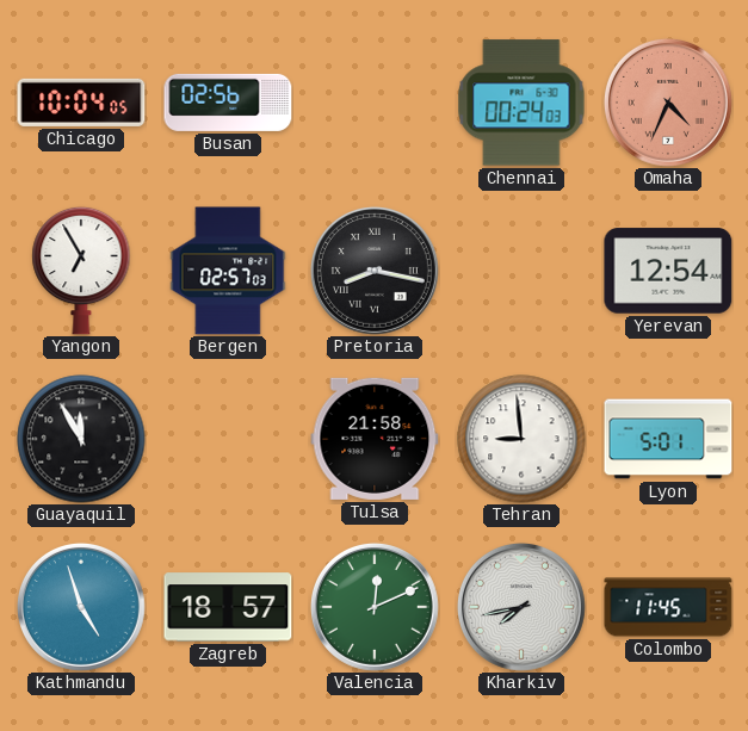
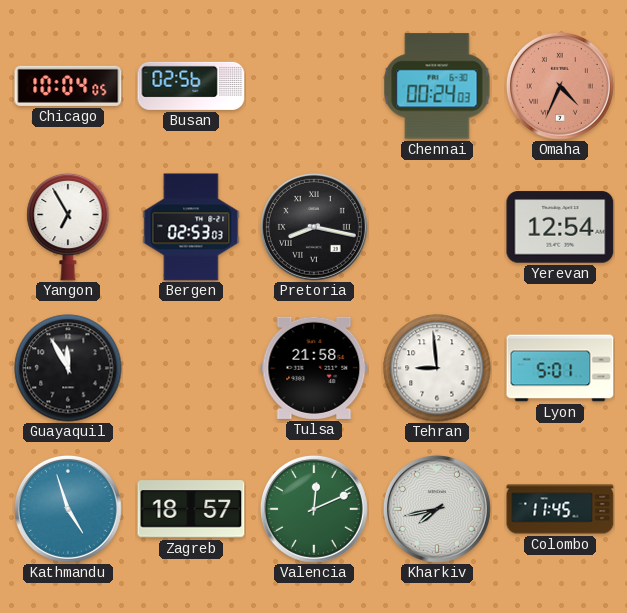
Bergen: 02:57 -> 02:53 (191, 227)
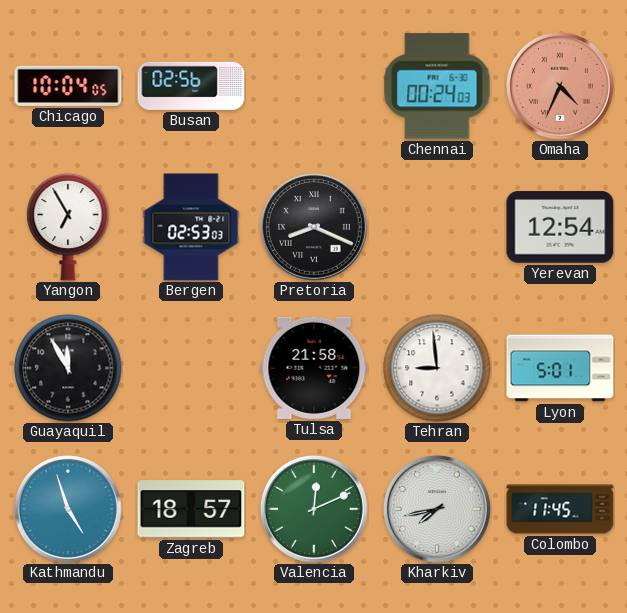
Pretoria: 8:17 -> 8:19 (314, 227)
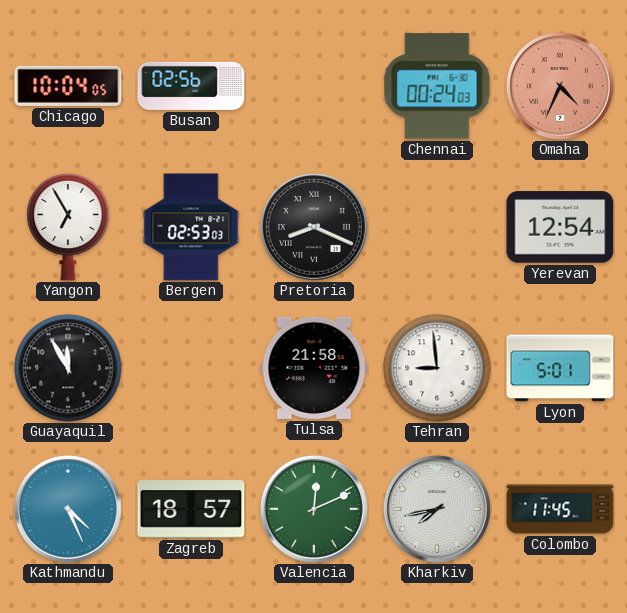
Kathmandu: 4:57 -> 4:26 (68, 509)
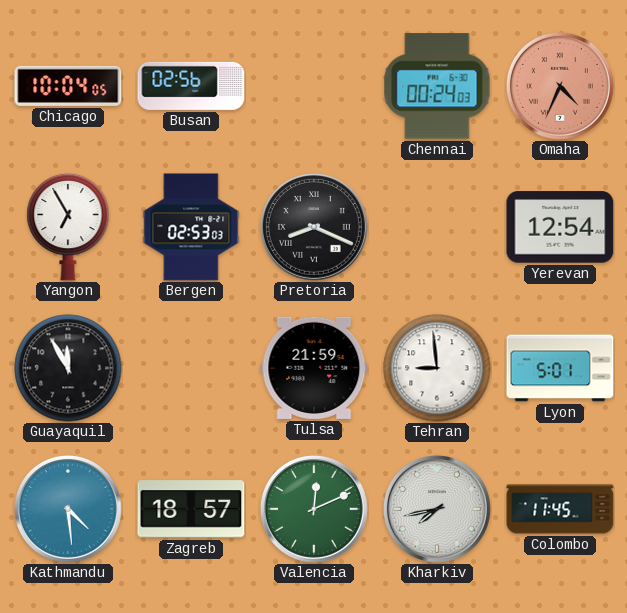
Tulsa: 21:58 -> 21:59 (314, 368)
Kathmandu: 4:26 -> 4:29 (68, 509)
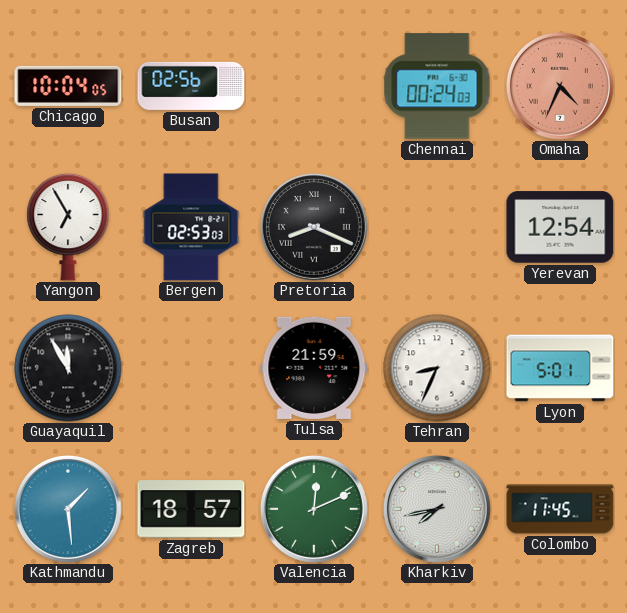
Tehran: 8:59 -> 8:34 (437, 368)
Kathmandu: 4:29 -> 1:29 (68, 509)
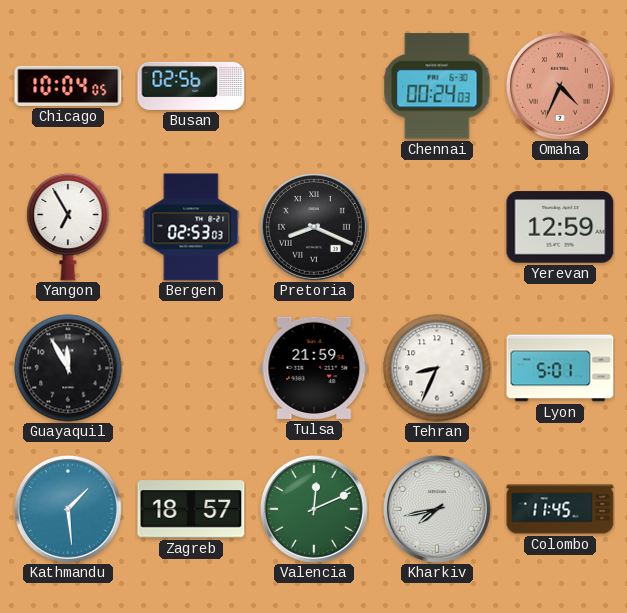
Yerevan: 12:54 -> 12:59 (560, 227)
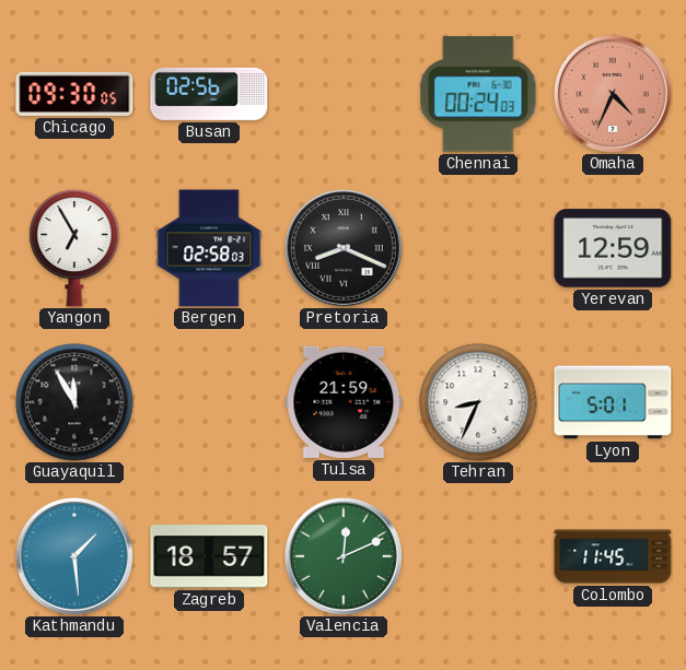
Chicago: 10:04 -> 09:30 (74, 94)
Bergen: 02:53 -> 02:58 (209, 248)
Kharkiv: 7:43 -> none (437, 509)
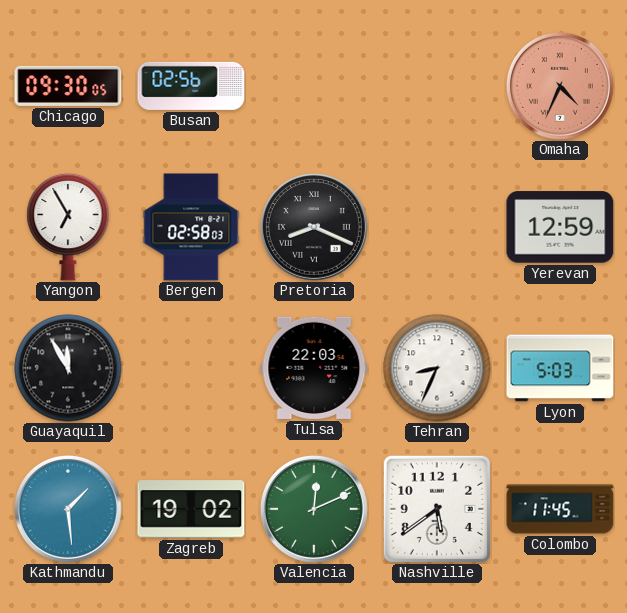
Chennai: 00:24 -> none (478, 94)
Tulsa: 21:59 -> 22:03 (314, 368)
Lyon: 5:01 -> 5:03 (560, 368)
Zagreb: 18:57 -> 19:02 (191, 509)
Nashville: none -> 5:39 (437, 509)
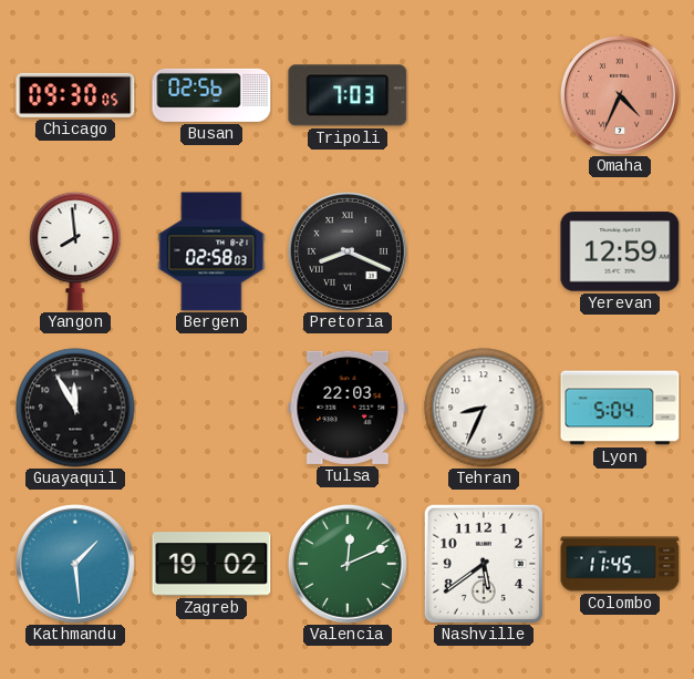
Tripoli: none -> 7:03 (348, 95)
Yangon: 6:55 -> 7:59 (75, 251)
Lyon: 5:03 -> 5:04 (620, 408)
